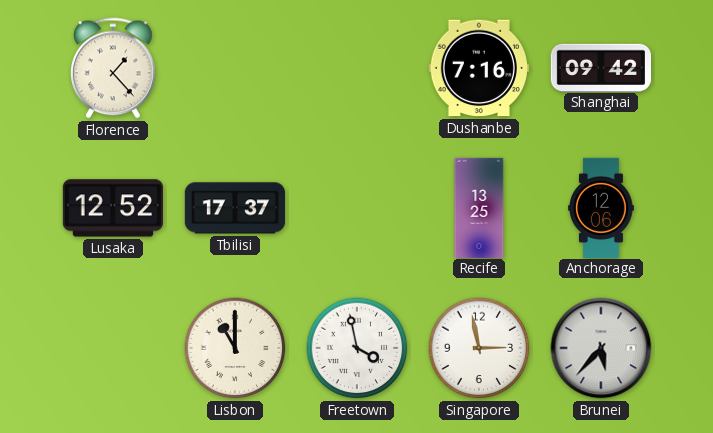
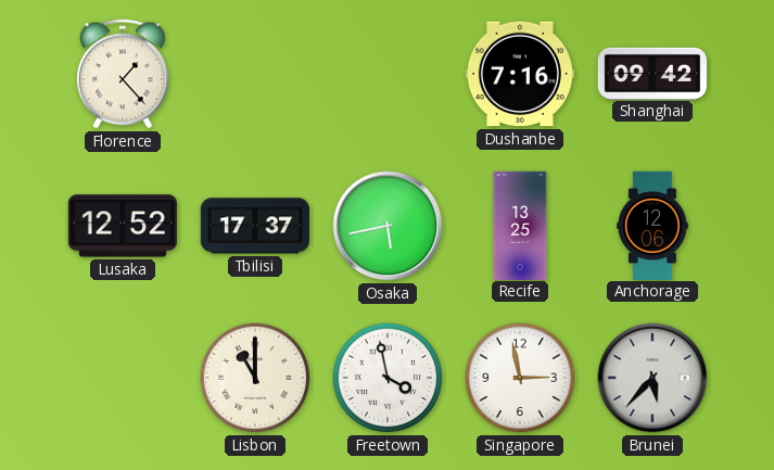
Osaka: none -> 5:43 (388, 226)
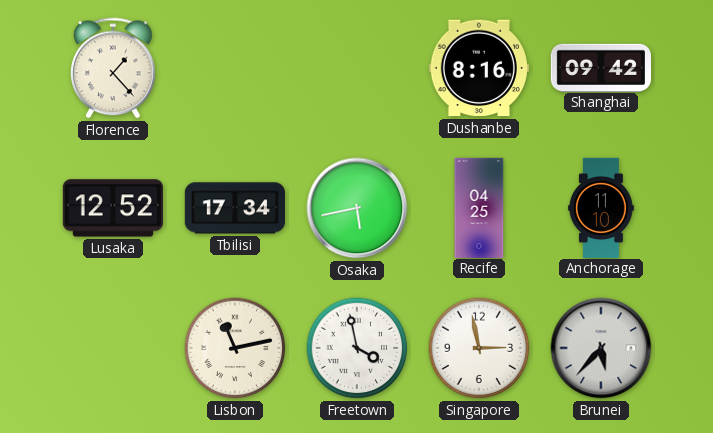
Dushanbe: 7:16 -> 8:16 (479, 68)
Tbilisi: 17:37 -> 17:34 (235, 208)
Recife: 13:25 -> 04:25 (479, 207)
Anchorage: 12:06 -> 11:10 (602, 207)
Lisbon: 11:00 -> 11:13 (235, 348)
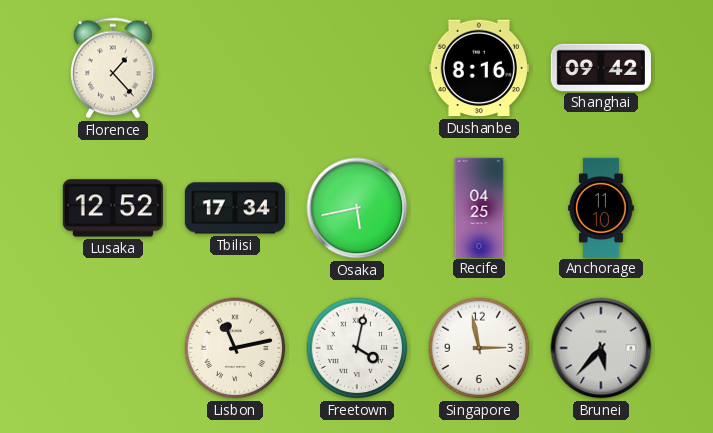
Freetown: 3:58 -> 4:02 (357, 348)
